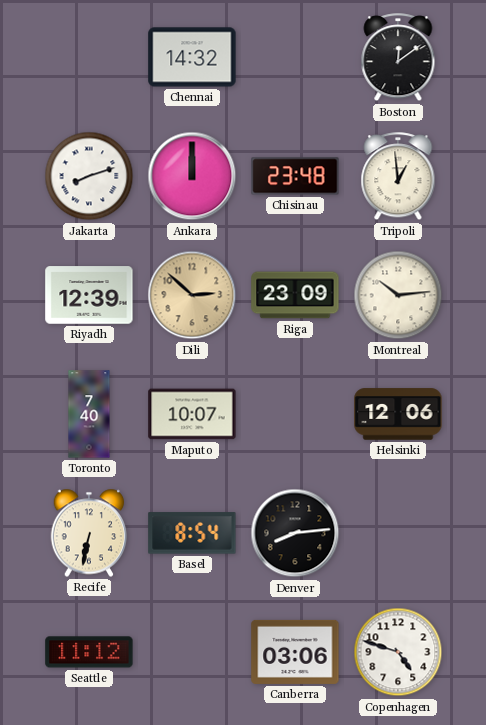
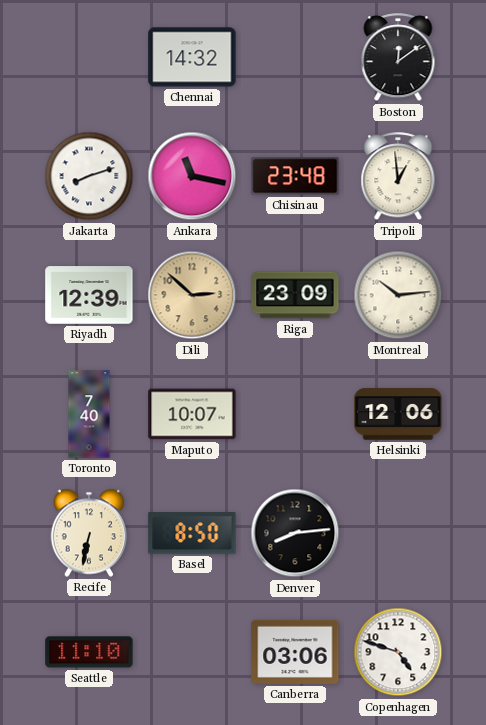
Ankara: 12:00 -> 11:17 (192, 176)
Basel: 8:54 -> 8:50 (192, 533)
Seattle: 11:12 -> 11:10 (89, 652)
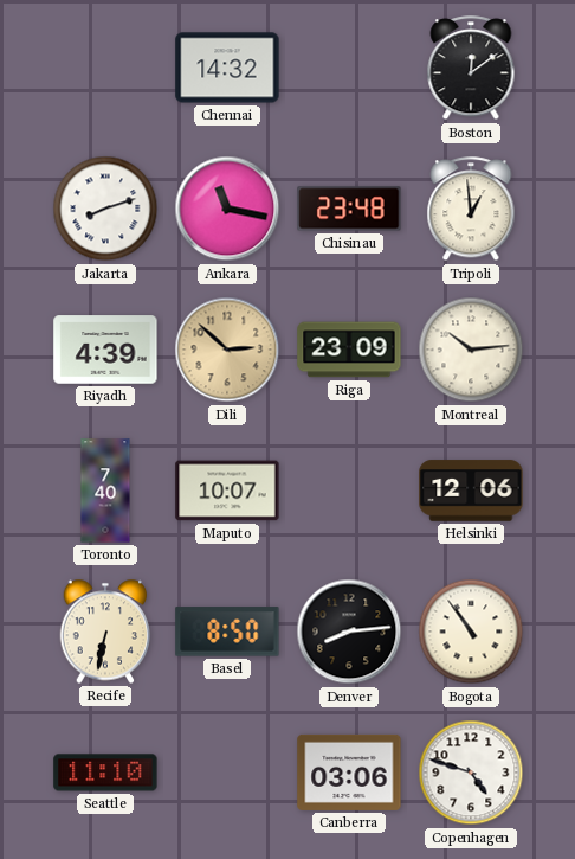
Riyadh: 12:39 -> 4:39 (105, 350)
Bogota: none -> 10:54 (471, 632)
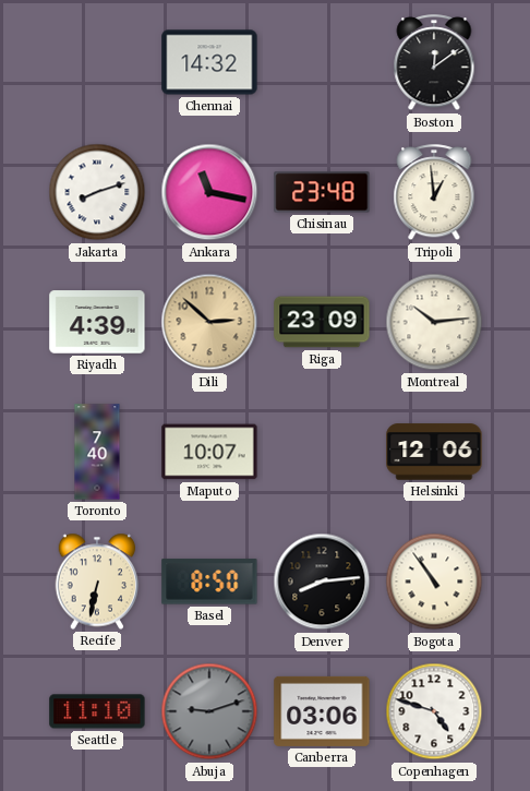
Abuja: none -> 9:12 (209, 711)
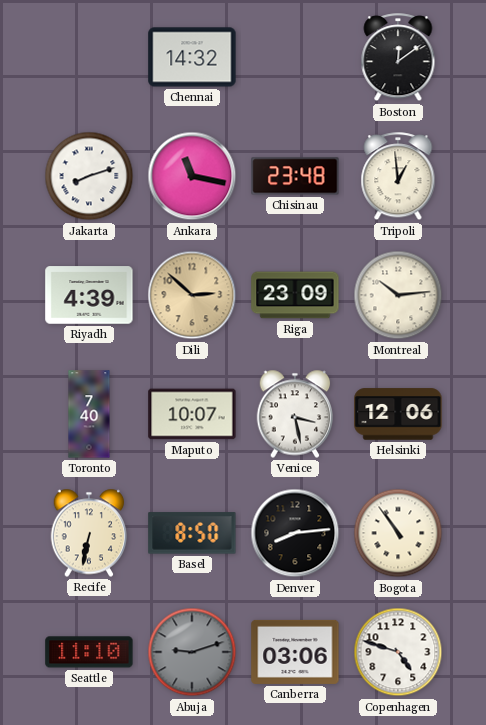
Venice: none -> 3:28 (295, 414)
